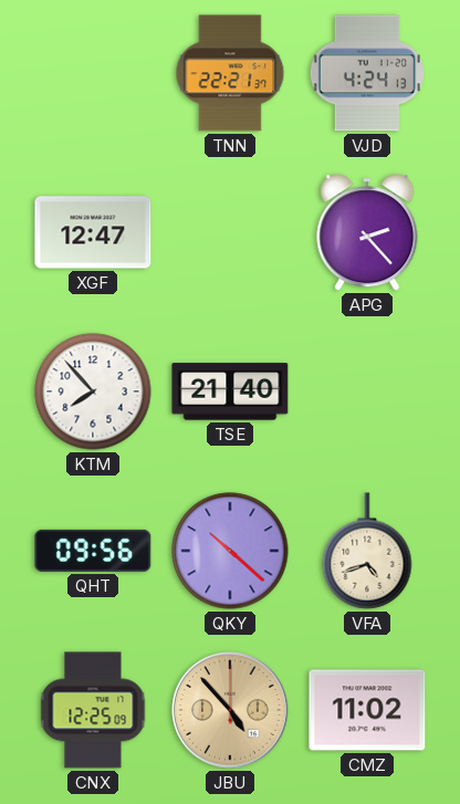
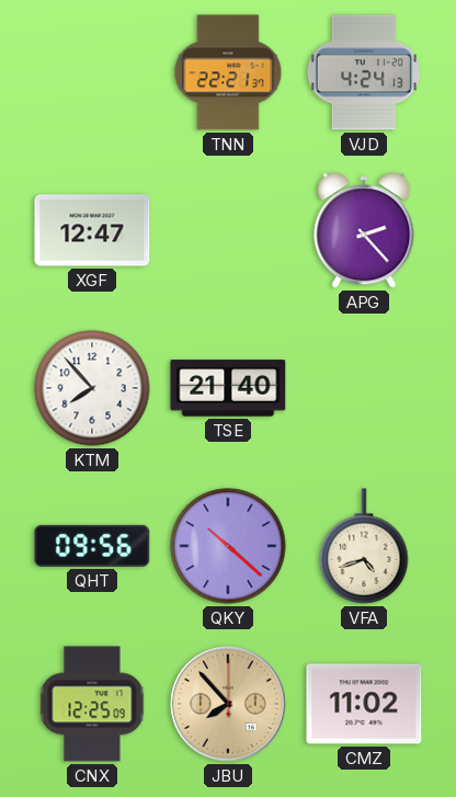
JBU: 4:53 -> 7:53 (228, 704)
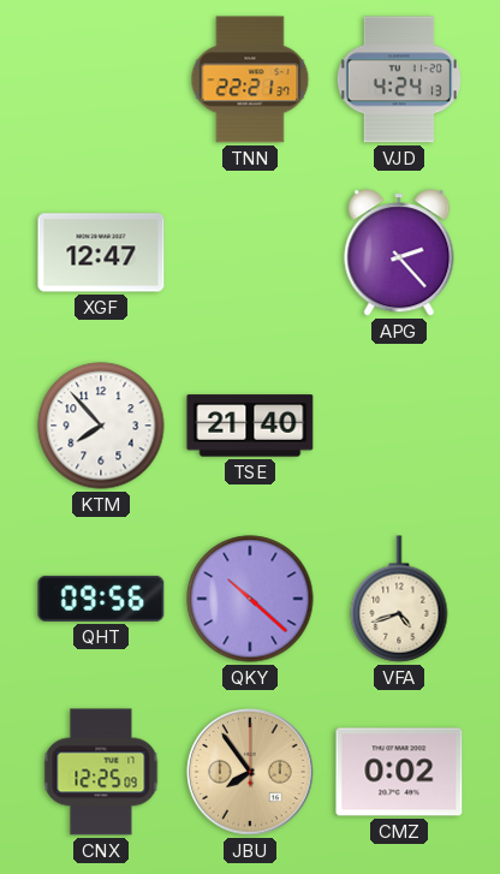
JBU: 7:53 -> 7:54 (250, 772)
CMZ: 11:02 -> 0:02 (399, 772)
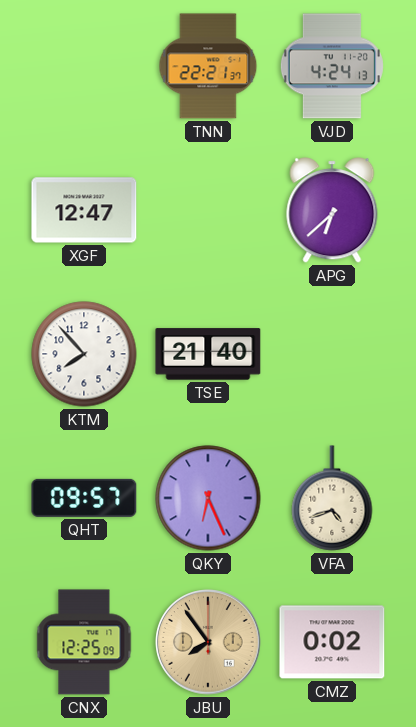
APG: 2:23 -> 6:38 (332, 210)
QHT: 09:56 -> 09:57 (84, 498)
QKY: 10:22 -> 6:26 (208, 498)
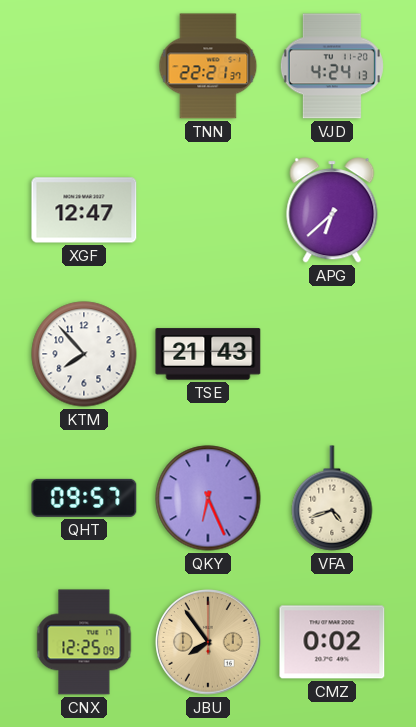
TSE: 21:40 -> 21:43 (208, 354)
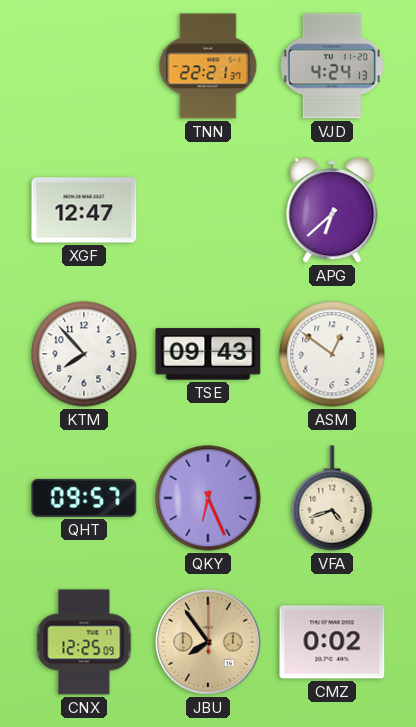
TSE: 21:43 -> 09:43 (208, 354)
ASM: none -> 12:51 (332, 354)
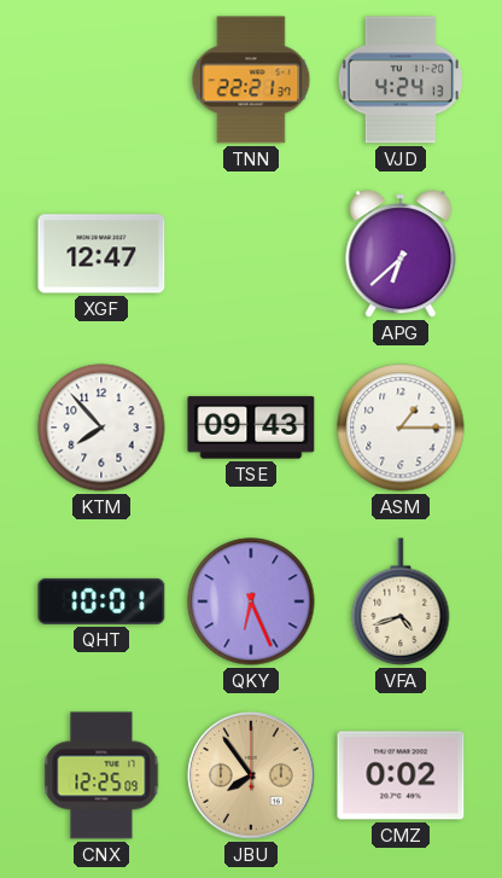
ASM: 12:51 -> 1:15 (401, 428)
QHT: 09:57 -> 10:01 (101, 601)
